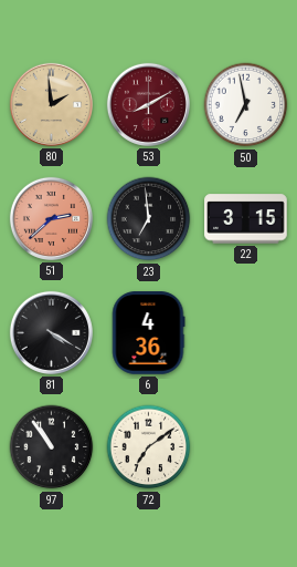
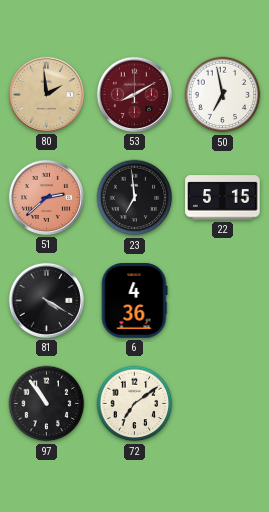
22: 3:15 -> 5:15 (223, 198)
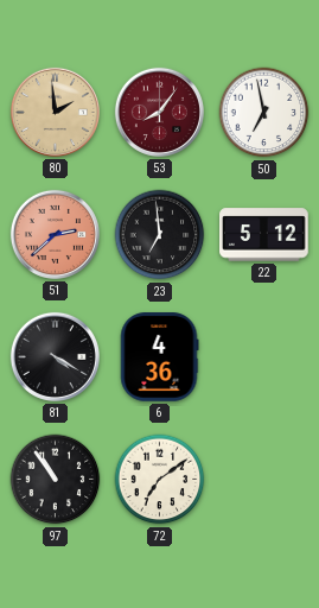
53: 8:10 -> 8:06 (159, 112)
22: 5:15 -> 5:12 (264, 235)
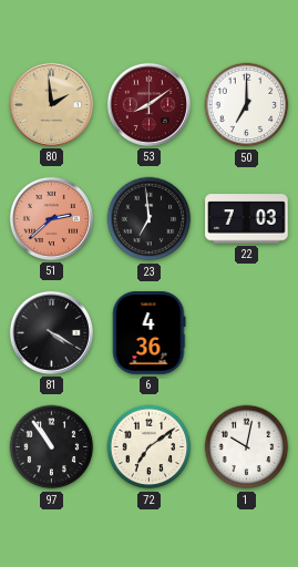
53: 8:06 -> 8:09 (148, 104)
50: 6:58 -> 7:00 (247, 105)
22: 5:12 -> 7:03 (247, 219)
1: none -> 10:02 (247, 447)
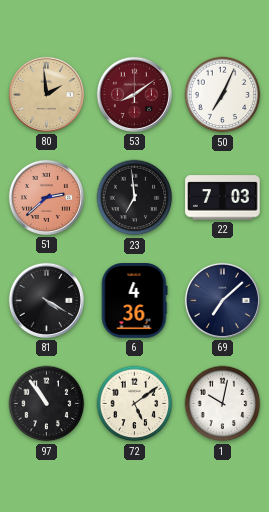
50: 7:00 -> 7:04 (223, 95)
69: none -> 7:08 (222, 300)
72: 7:09 -> 5:09 (135, 404)
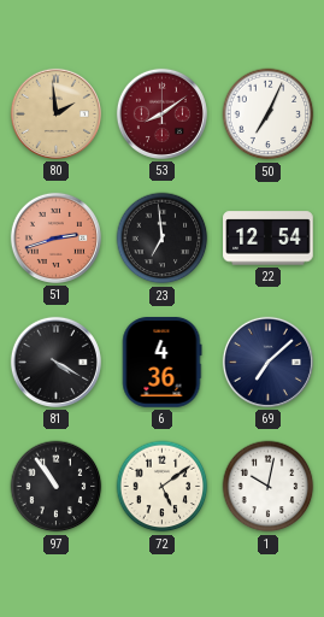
51: 2:38 -> 2:42 (55, 237)
22: 7:03 -> 12:54 (269, 239)
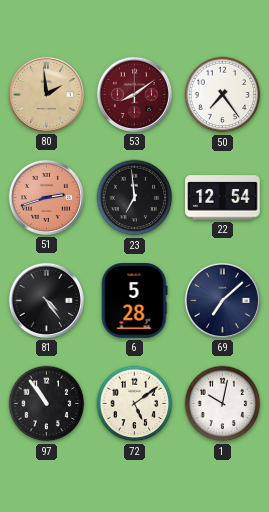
50: 7:04 -> 7:24 (223, 95)
81: 4:20 -> 4:24 (46, 300)
6: 4:36 -> 5:28 (134, 301)
